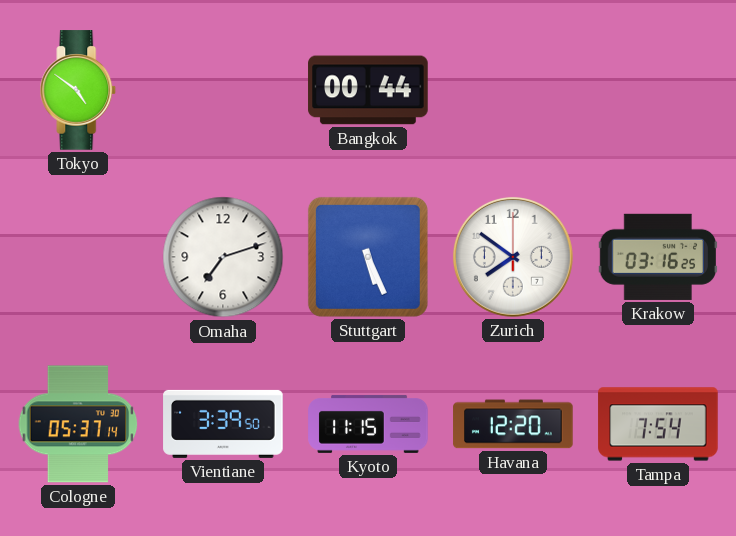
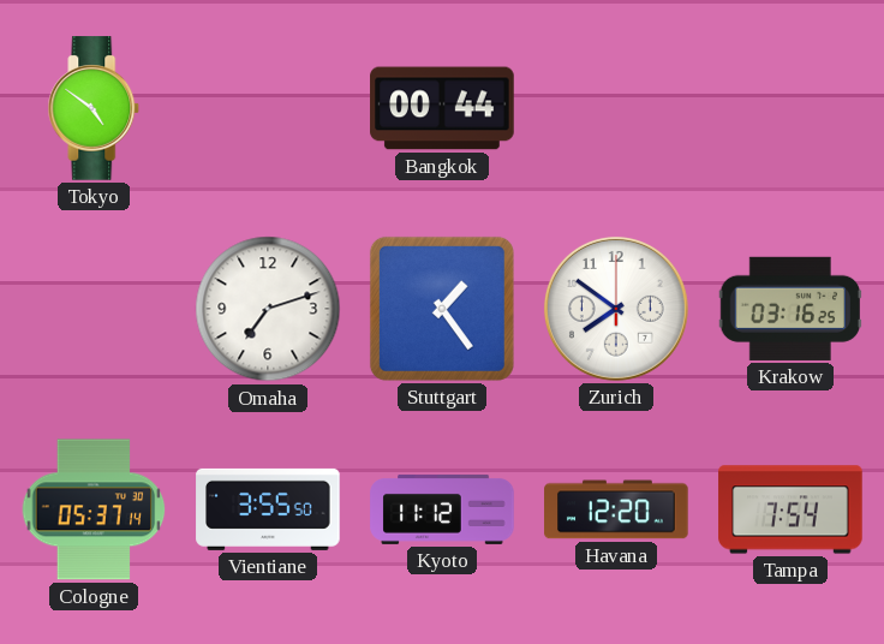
Stuttgart: 5:26 -> 1:24 (442, 309)
Vientiane: 3:39 -> 3:55 (268, 509)
Kyoto: 11:15 -> 11:12 (442, 509)
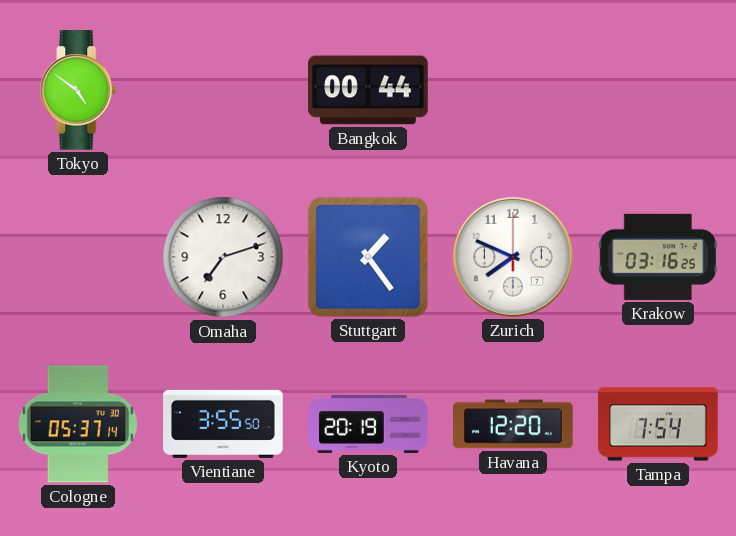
Zurich: 7:51 -> 7:49 (513, 257)
Kyoto: 11:12 -> 20:19 (368, 424)
